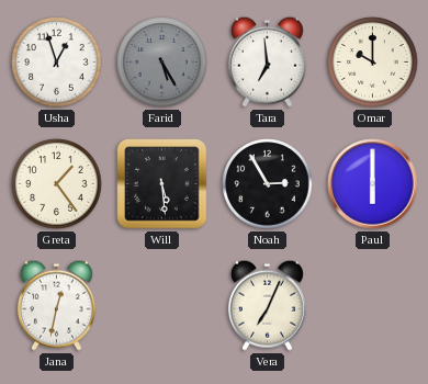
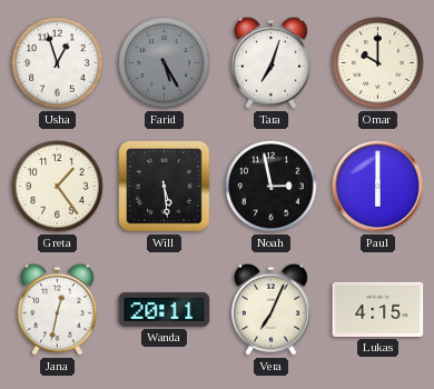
Tara: 6:59 -> 7:03 (270, 62)
Noah: 2:55 -> 2:58 (272, 187)
Wanda: none -> 20:11 (165, 309)
Lukas: none -> 4:15 (378, 309)
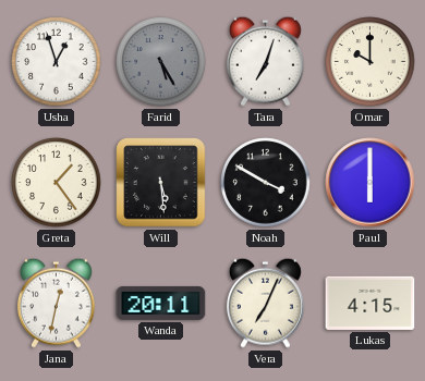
Noah: 2:58 -> 3:50 (266, 183)
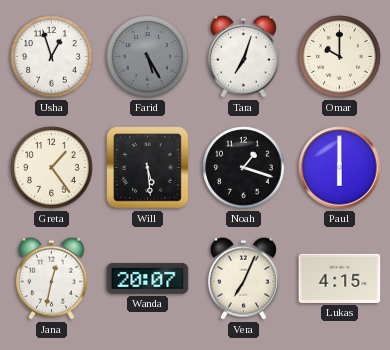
Noah: 3:50 -> 1:18 (244, 168)
Wanda: 20:11 -> 20:07 (148, 278)
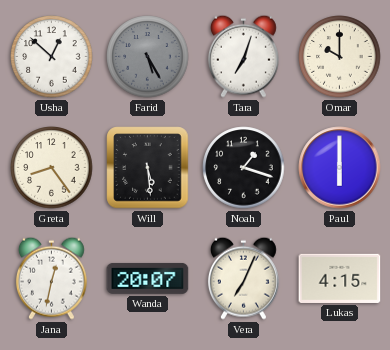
Usha: 12:57 -> 12:52 (52, 57)
Greta: 1:24 -> 8:24 (52, 168)
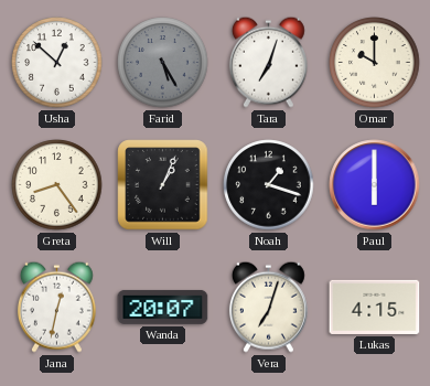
Will: 5:29 -> 1:04 (163, 185)
Vera: 7:04 -> 7:03 (268, 307)
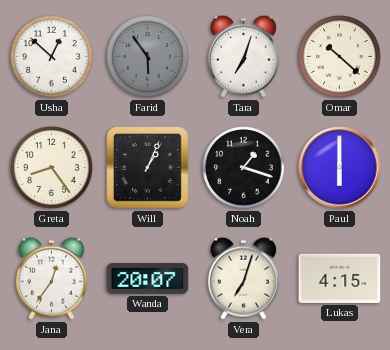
Farid: 5:25 -> 5:54 (148, 57)
Omar: 10:00 -> 10:22 (340, 57)
Jana: 12:32 -> 12:36 (51, 278)
